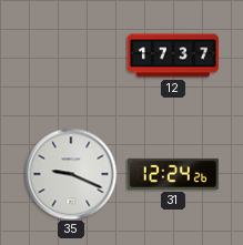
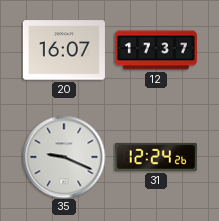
20: none -> 16:07 (64, 50)
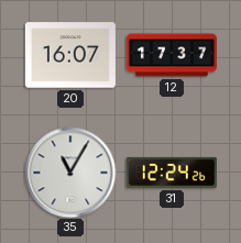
35: 9:19 -> 11:05 (70, 173)
